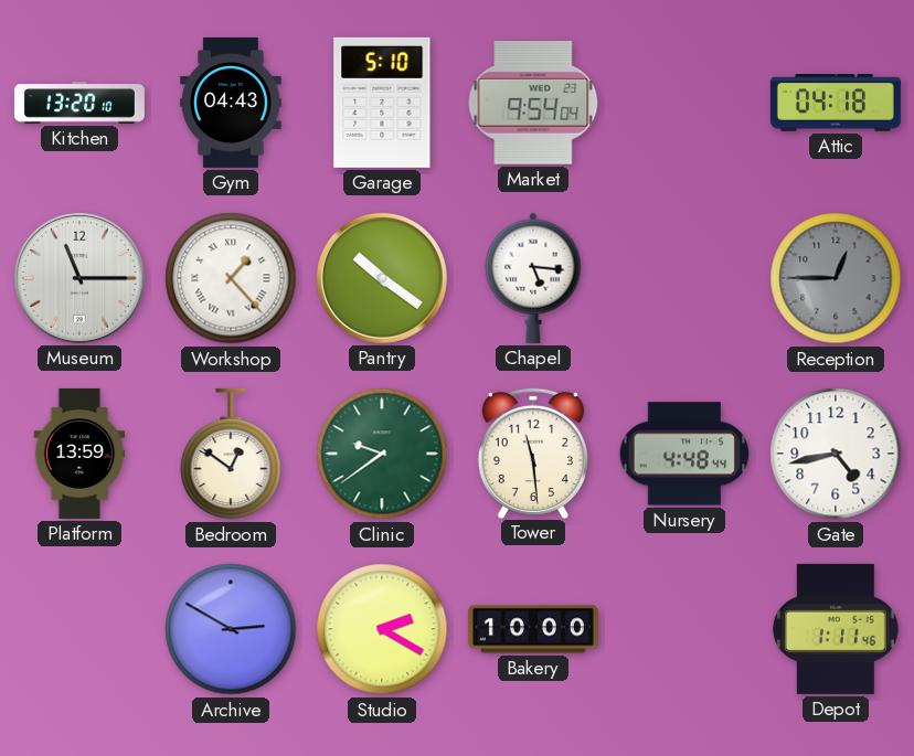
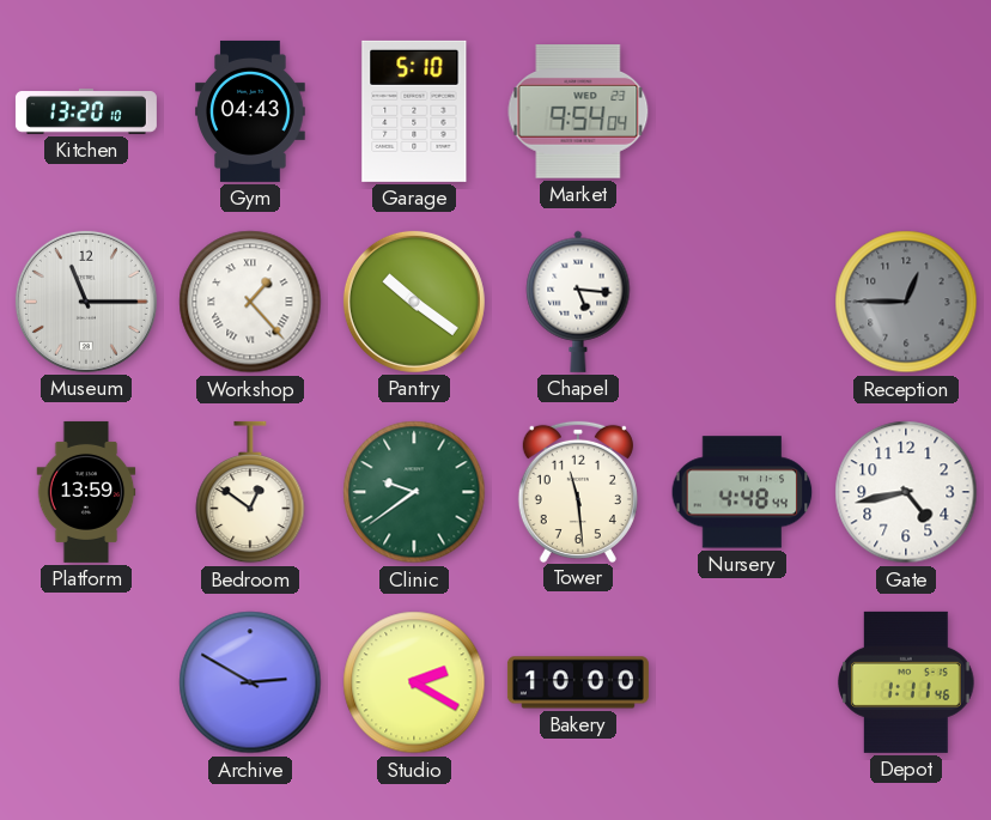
Attic: 04:18 -> none (836, 103)
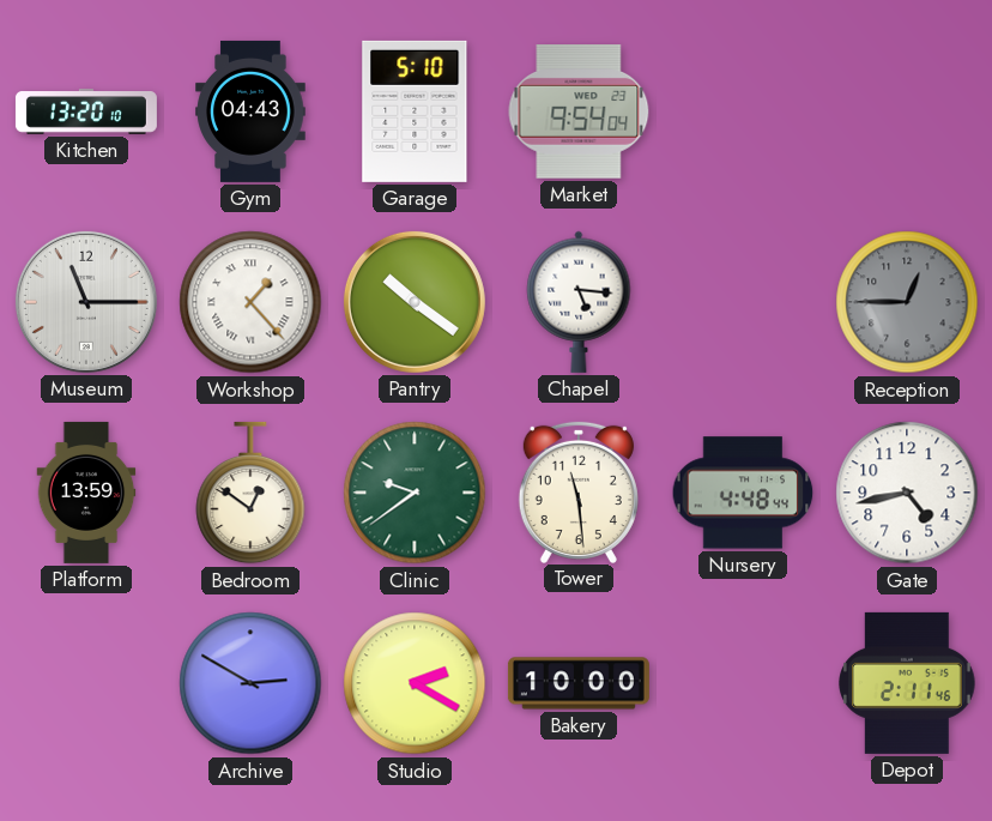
Depot: 1:11 -> 2:11 (907, 683)
